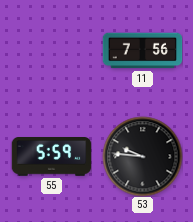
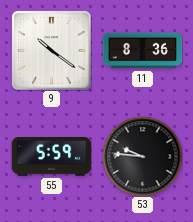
9: none -> 10:21 (51, 50)
11: 7:56 -> 8:36 (142, 51)
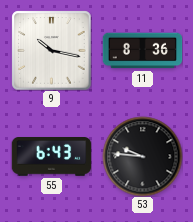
9: 10:21 -> 10:17 (51, 50)
55: 5:59 -> 6:43 (51, 157)
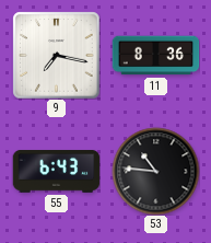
9: 10:17 -> 7:17 (56, 55)
53: 9:46 -> 10:46 (155, 171)
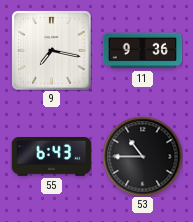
11: 8:36 -> 9:36 (142, 51)
53: 10:46 -> 10:45 (142, 156)
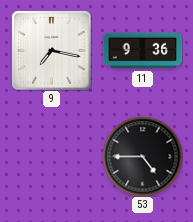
55: 6:43 -> none (51, 157)
53: 10:45 -> 4:45 (142, 156)
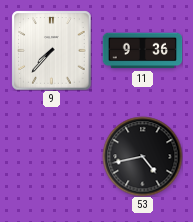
9: 7:17 -> 7:37 (51, 50)
53: 4:45 -> 4:43 (142, 156)
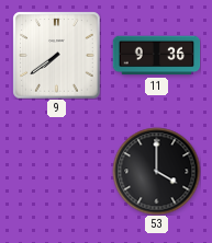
9: 7:37 -> 7:39 (56, 55)
53: 4:43 -> 4:00 (156, 171)
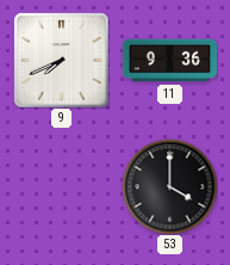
9: 7:39 -> 7:41 (61, 60)
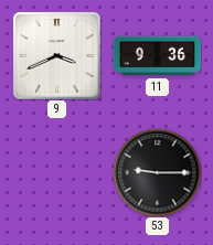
9: 7:41 -> 3:41 (56, 55)
53: 4:00 -> 9:15 (157, 172)
